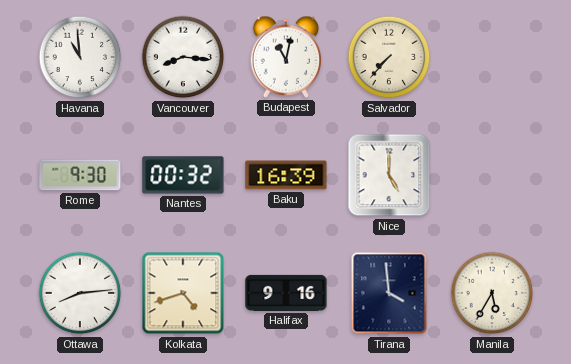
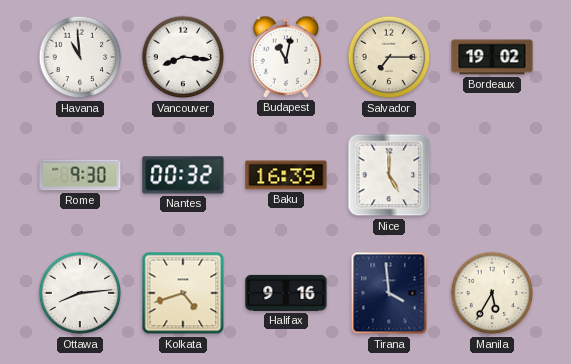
Salvador: 7:37 -> 7:15 (389, 57)
Bordeaux: none -> 19:02 (492, 57)
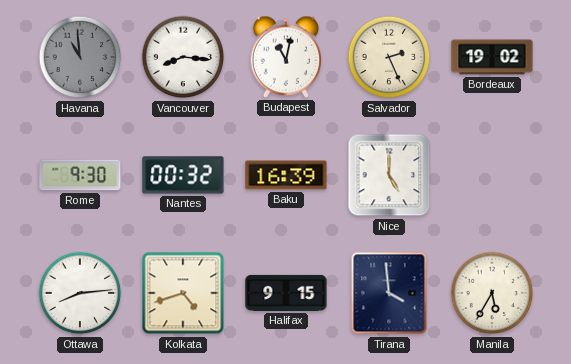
Havana dial: white -> grey (80, 57)
Salvador: 7:15 -> 2:26 (389, 57)
Halifax: 9:16 -> 9:15 (286, 293)
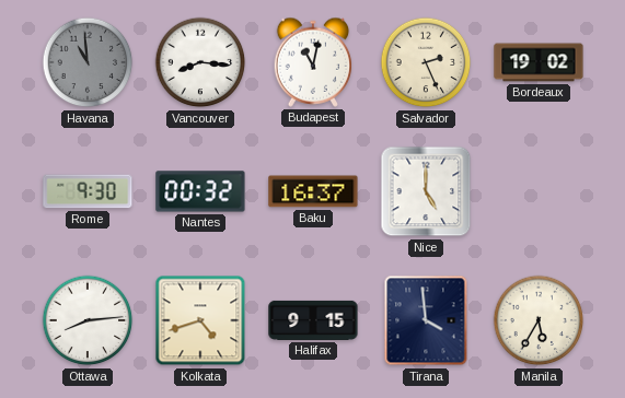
Baku: 16:39 -> 16:37 (313, 191)
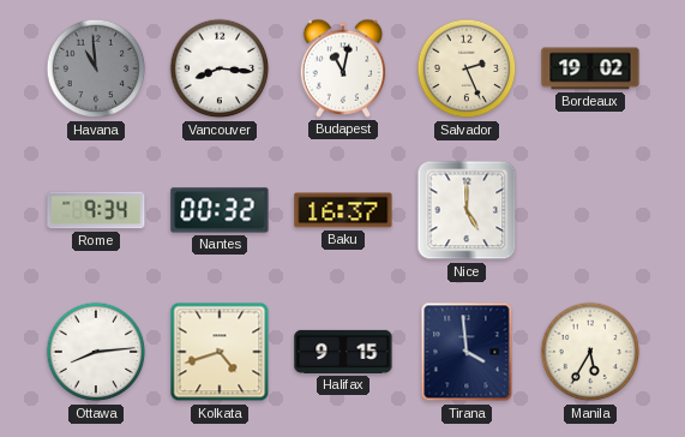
Rome: 9:30 -> 9:34 (96, 210)
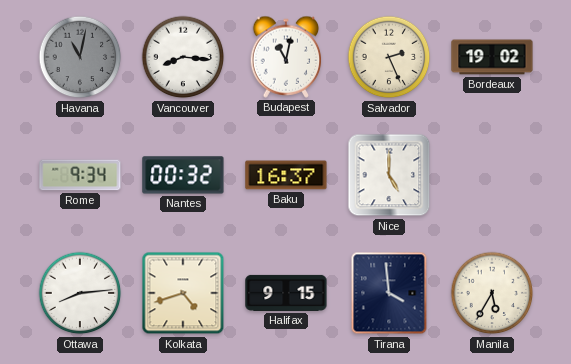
Havana: 10:59 -> 11:02 (80, 57)
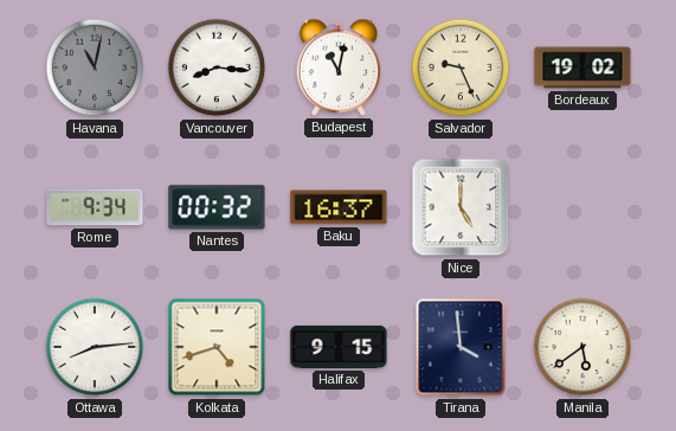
Salvador: 2:26 -> 9:26 (461, 67)
Manila: 5:35 -> 5:39 (582, 347)
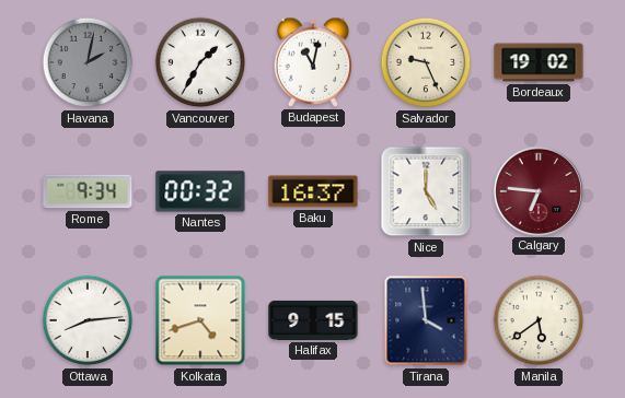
Havana: 11:02 -> 2:02 (88, 62)
Vancouver: 8:16 -> 1:35 (200, 62)
Calgary: none -> 6:46 (537, 190)
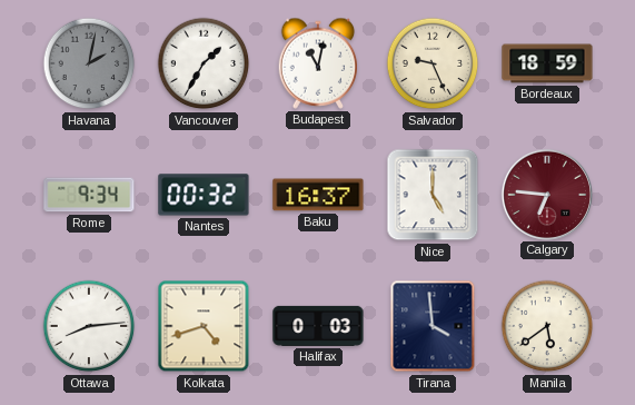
Bordeaux: 19:02 -> 18:59 (547, 63)
Halifax: 9:15 -> 0:03 (318, 326)
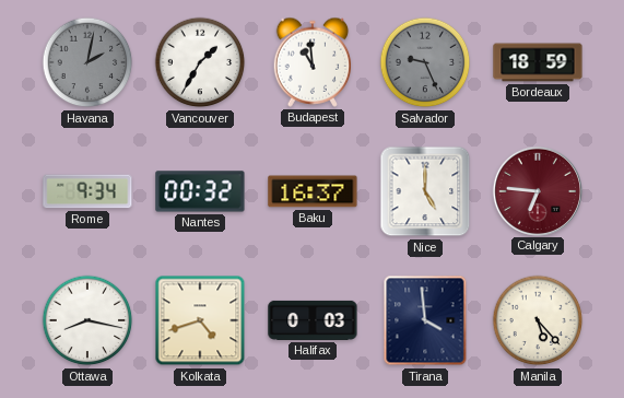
Budapest: 11:02 -> 10:59 (313, 62)
Salvador dial: cream -> grey (425, 62)
Ottawa: 8:14 -> 8:17 (87, 320)
Manila: 5:39 -> 5:23 (538, 320)
